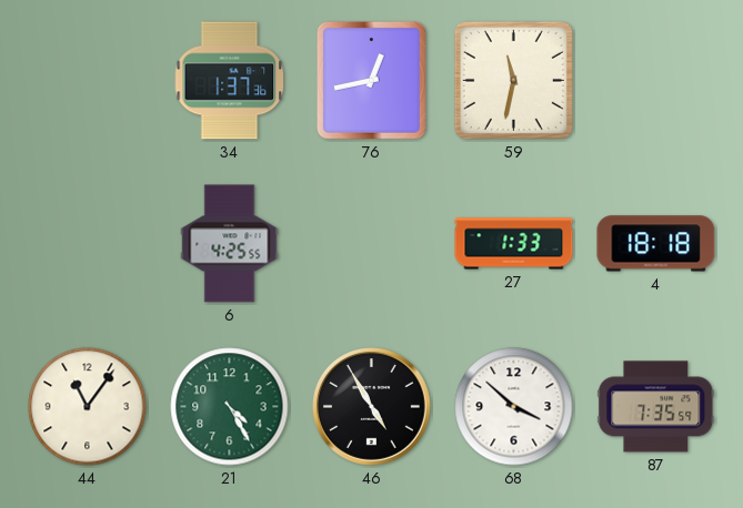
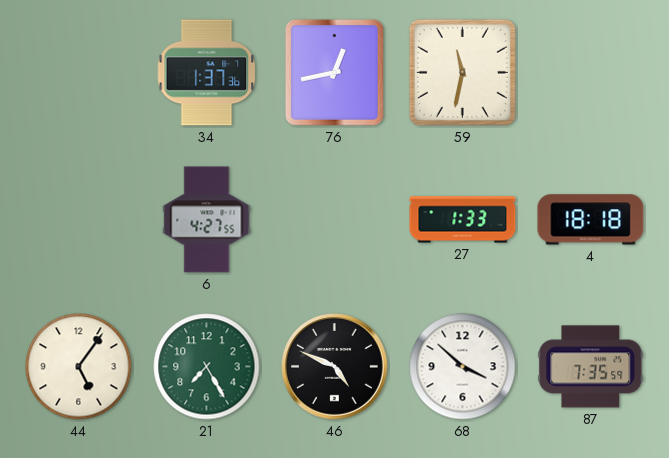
6: 4:25 -> 4:27 (207, 220)
44: 11:06 -> 5:06 (79, 367)
21: 4:25 -> 7:25 (207, 367)
46: 4:55 -> 4:49 (335, 367)
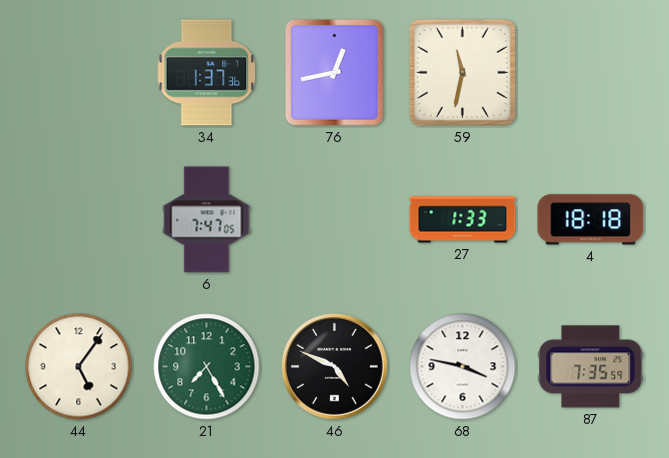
6: 4:27 -> 7:47 (207, 220)
68: 3:52 -> 3:47 (463, 367)
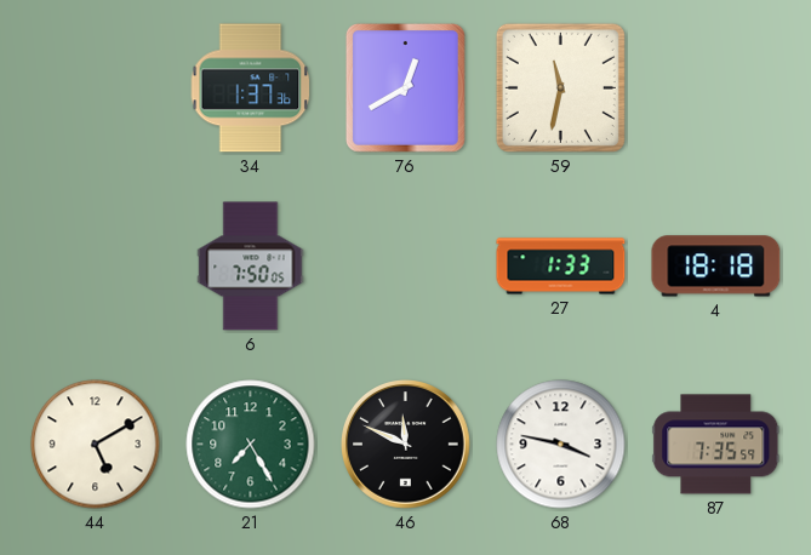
76: 12:43 -> 12:40 (405, 87)
6: 7:47 -> 7:50 (251, 267)
44: 5:06 -> 5:10 (96, 445)
46: 4:49 -> 11:49 (406, 445)
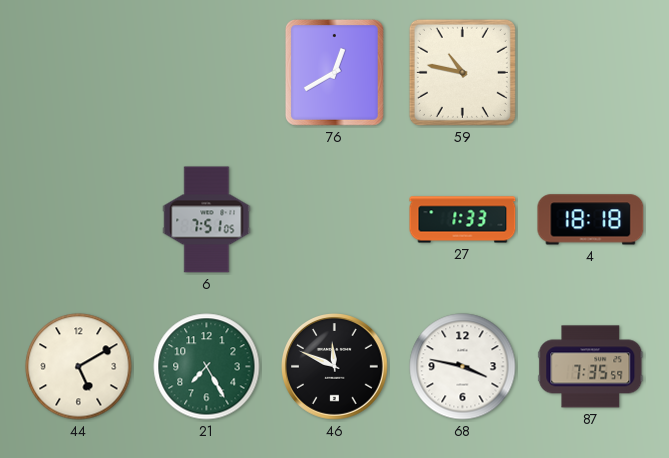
34: 1:37 -> none (251, 88)
59: 11:32 -> 10:47 (462, 72)
6: 7:50 -> 7:51 (207, 220)
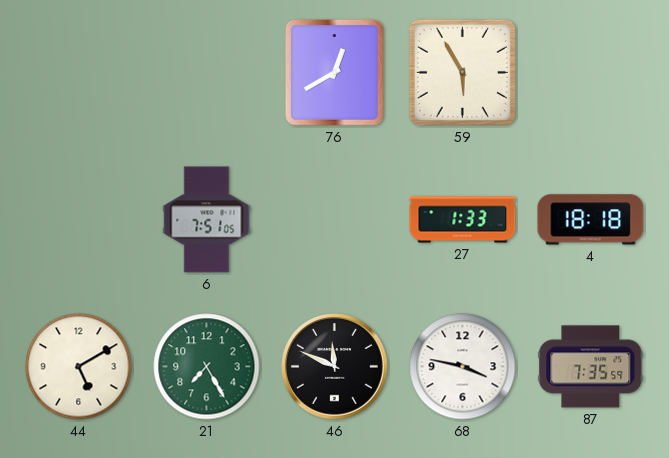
59: 10:47 -> 5:55 (462, 72)
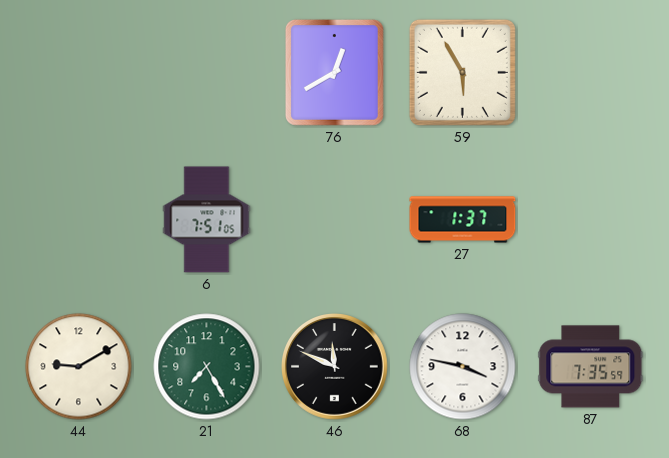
27: 1:33 -> 1:37 (463, 220)
4: 18:18 -> none (591, 220)
44: 5:10 -> 9:10 (79, 367)
